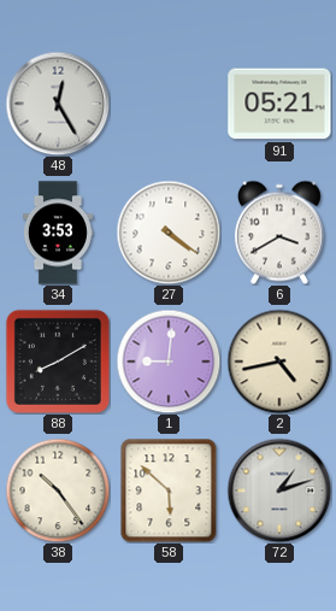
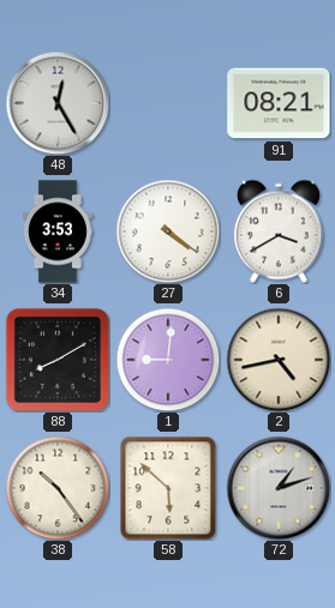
91: 05:21 -> 08:21 (279, 103)
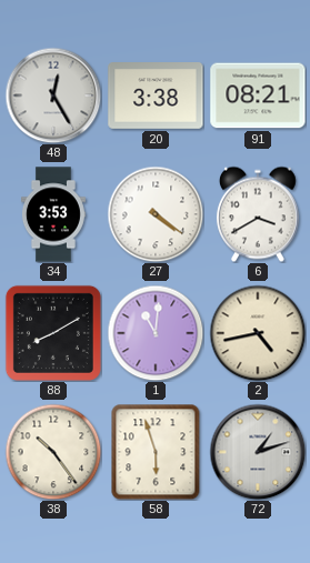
20: none -> 3:38 (156, 97)
1: 9:01 -> 11:01 (156, 333)
58: 5:52 -> 5:57 (156, 452)
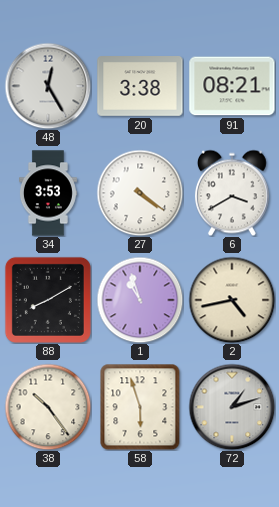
1: 11:01 -> 10:57 (140, 300)
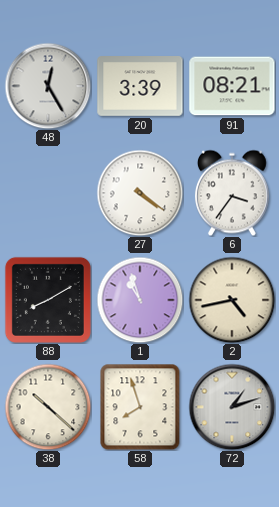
20: 3:38 -> 3:39 (140, 87)
34: 3:53 -> none (48, 193)
6: 3:40 -> 3:36 (232, 193)
38: 10:24 -> 10:22 (48, 407)
58: 5:57 -> 7:57 (140, 407)
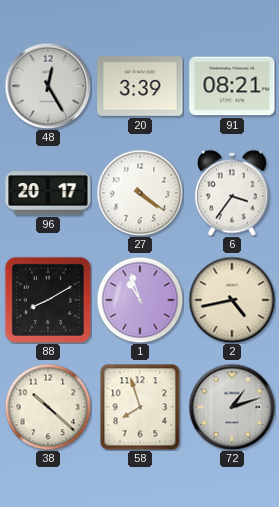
96: none -> 20:17 (48, 193)
